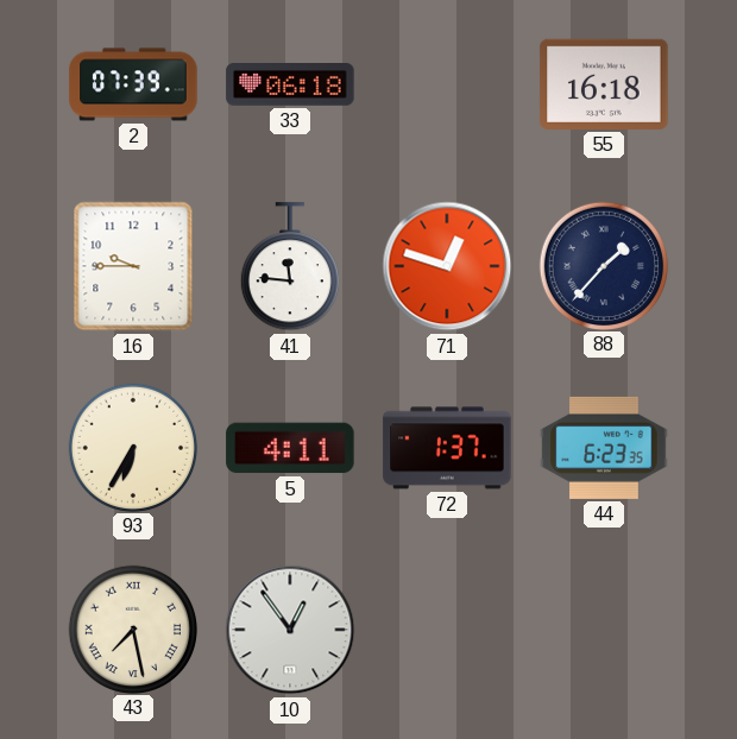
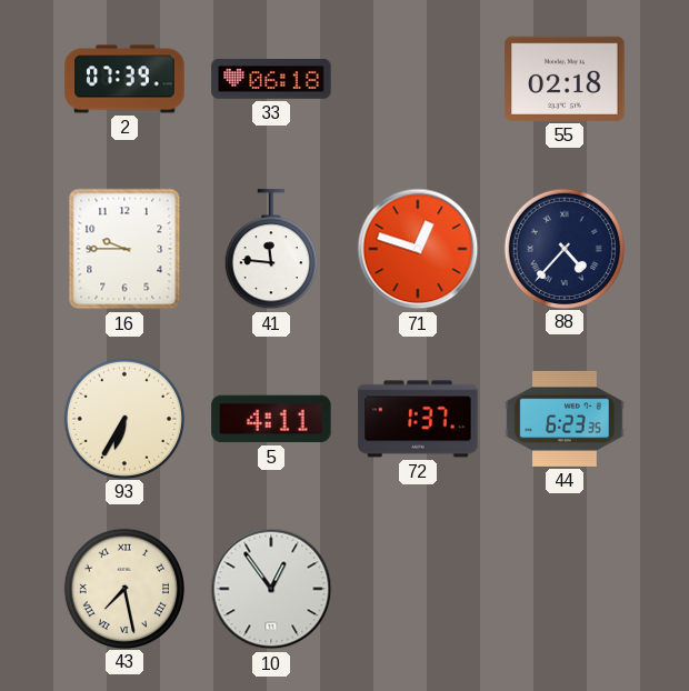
55: 16:18 -> 02:18 (565, 79)
88: 1:37 -> 4:37 (563, 248)
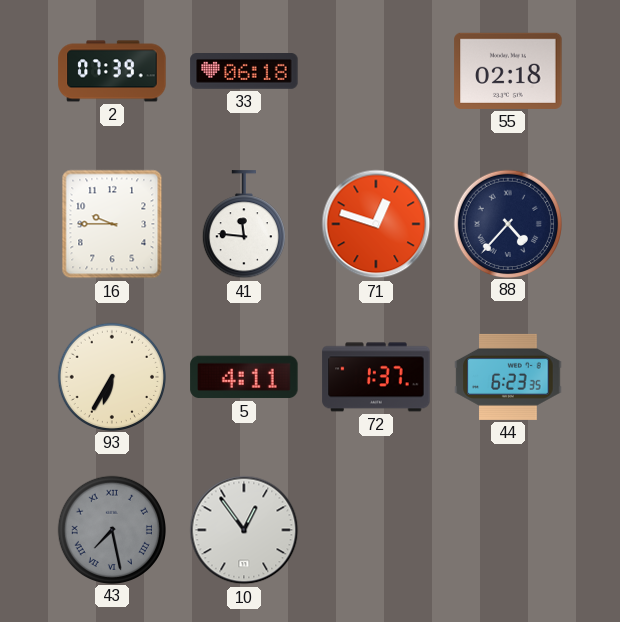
43 dial: cream -> grey (111, 529)
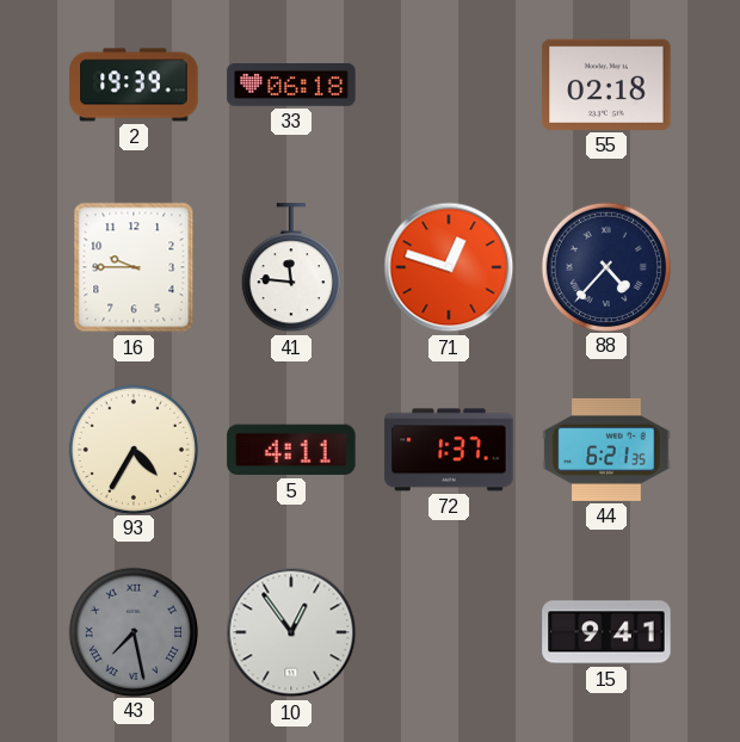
2: 07:39 -> 19:39 (134, 85)
93: 6:35 -> 4:35 (132, 449)
44: 6:23 -> 6:21 (606, 450)
15: none -> 9:41 (606, 632)
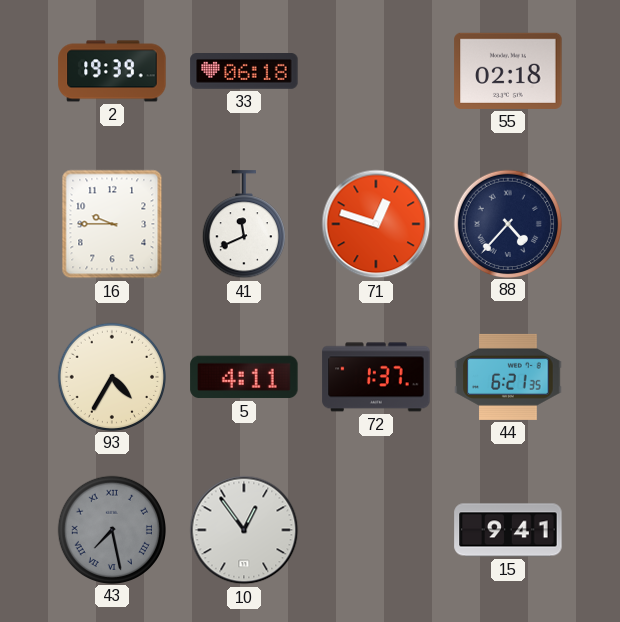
41: 11:46 -> 11:41 (244, 225)
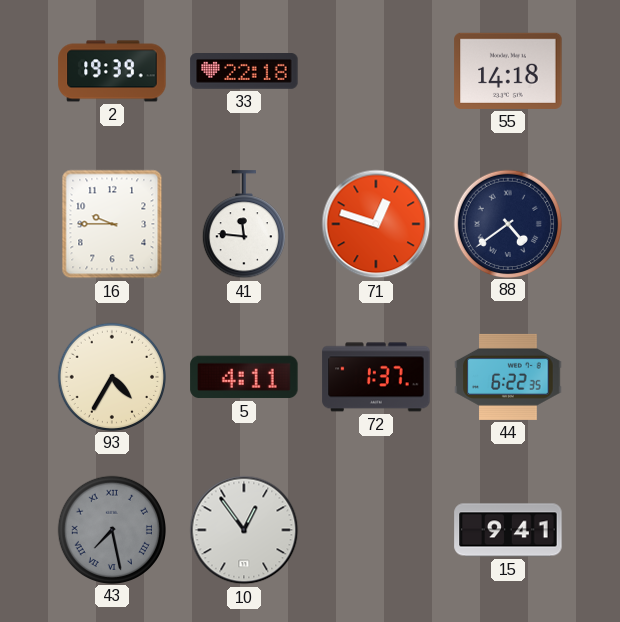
33: 06:18 -> 22:18 (244, 72)
55: 02:18 -> 14:18 (508, 71)
41: 11:41 -> 11:46 (244, 225)
88: 4:37 -> 4:39 (507, 223)
44: 6:21 -> 6:22 (508, 377)
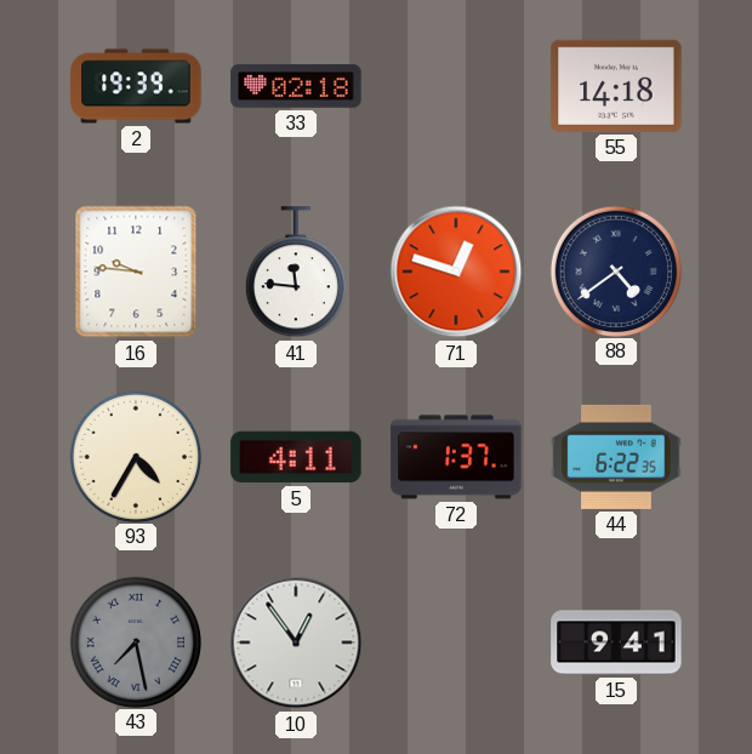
33: 22:18 -> 02:18 (296, 87)
16: 9:45 -> 9:46 (136, 272)
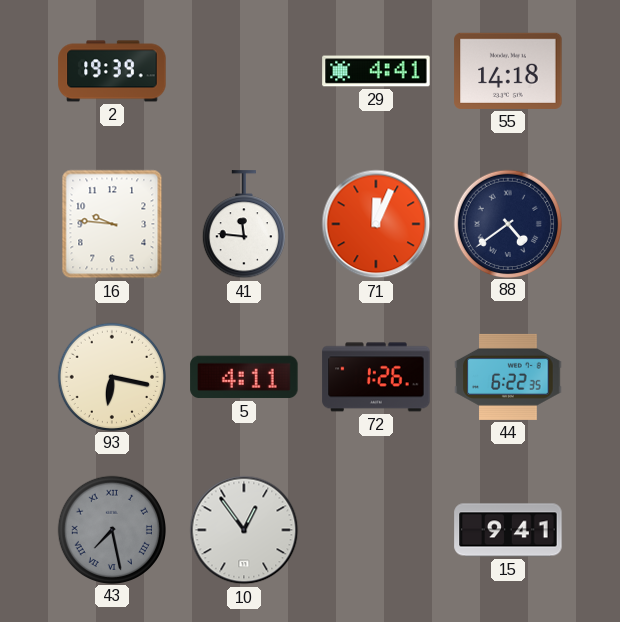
33: 02:18 -> none (296, 87)
29: none -> 4:41 (376, 71)
71: 12:48 -> 12:04 (376, 224)
93: 4:35 -> 6:17 (111, 376)
72: 1:37 -> 1:26 (376, 377)
